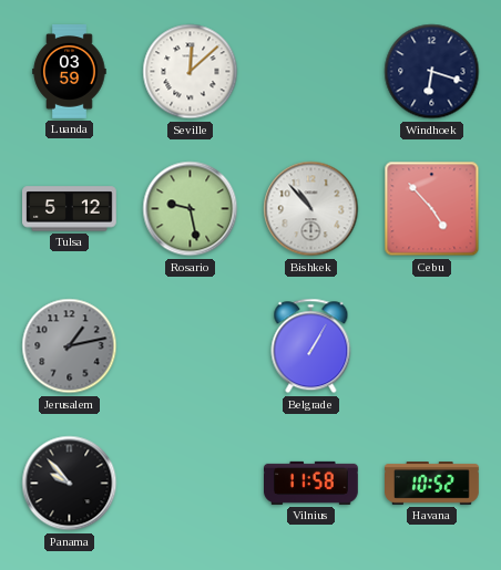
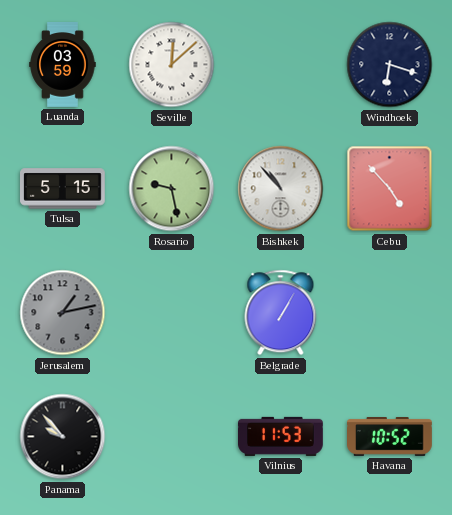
Tulsa: 5:12 -> 5:15 (63, 189)
Vilnius: 11:58 -> 11:53 (281, 436)
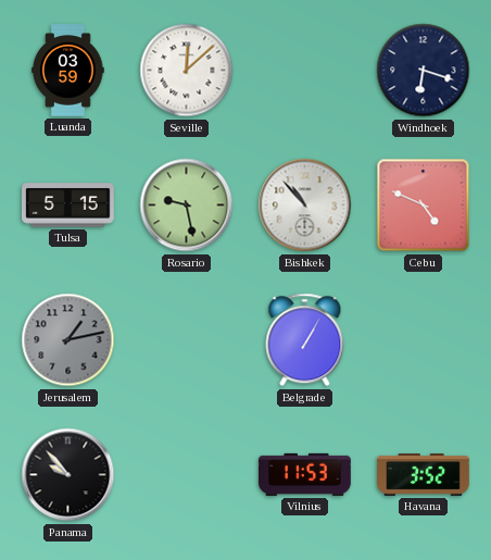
Cebu: 4:53 -> 4:49 (424, 206)
Havana: 10:52 -> 3:52 (424, 475)
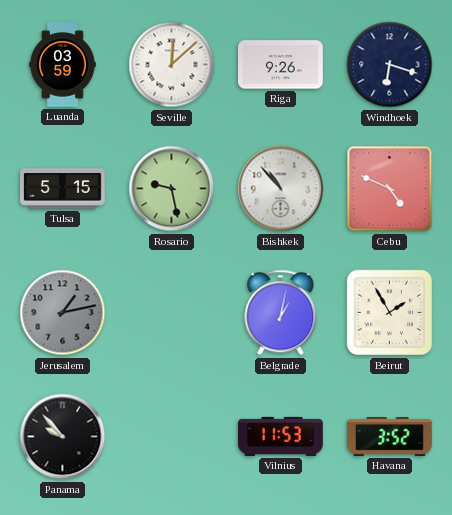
Riga: none -> 9:26 (281, 65)
Belgrade: 1:05 -> 1:02 (281, 313)
Beirut: none -> 1:55 (390, 313)
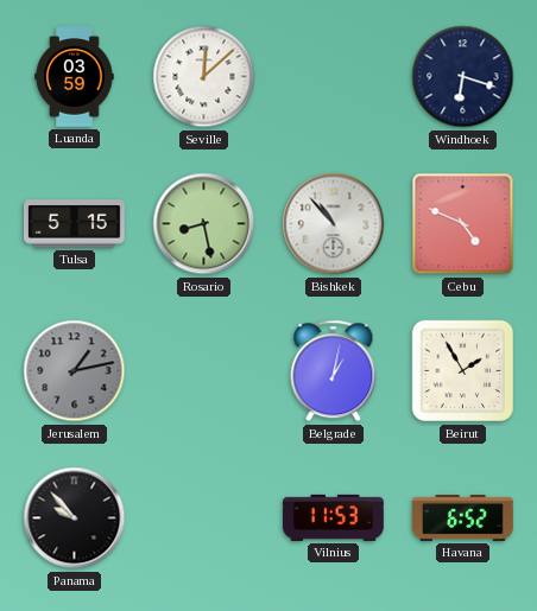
Riga: 9:26 -> none (281, 65)
Rosario: 9:28 -> 8:28 (204, 224)
Havana: 3:52 -> 6:52 (463, 518)
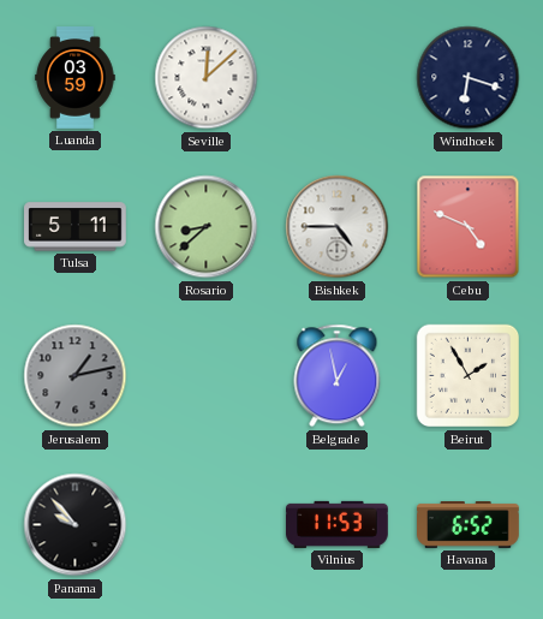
Tulsa: 5:15 -> 5:11 (76, 227)
Rosario: 8:28 -> 8:38 (207, 227)
Bishkek: 10:53 -> 4:45 (338, 227)
Belgrade: 1:02 -> 12:58 (338, 376)
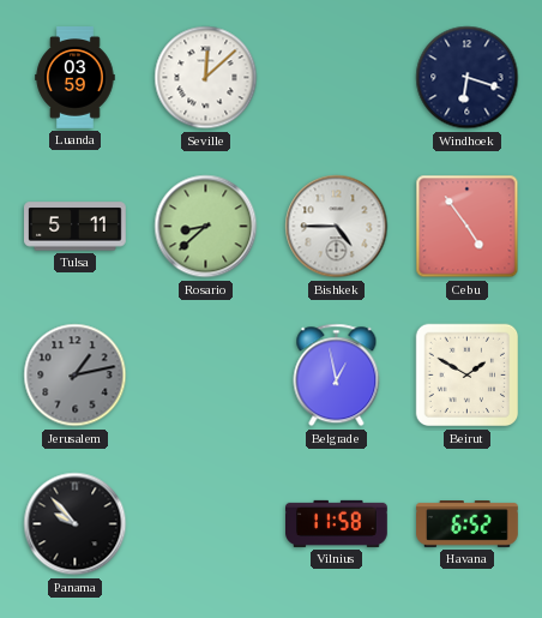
Cebu: 4:49 -> 4:54 (468, 227)
Beirut: 1:55 -> 1:50 (468, 376)
Vilnius: 11:53 -> 11:58 (337, 523)
